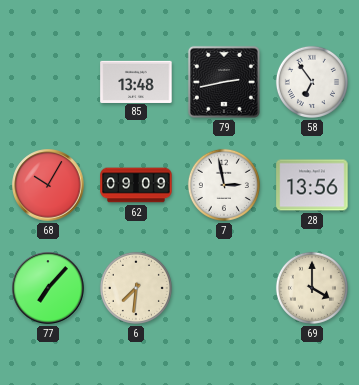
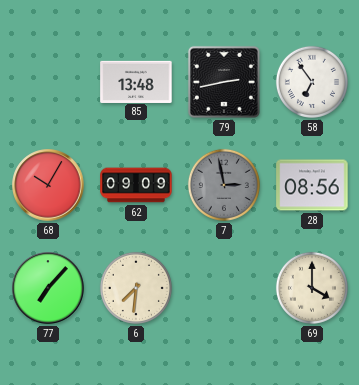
7 dial: white -> grey (224, 185)
28: 13:56 -> 08:56 (312, 185)
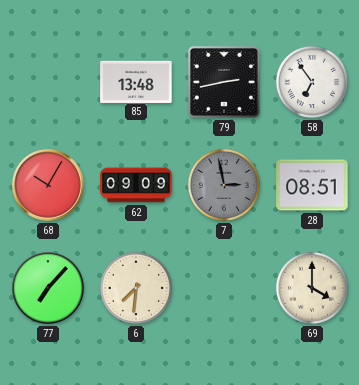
28: 08:56 -> 08:51 (312, 185)
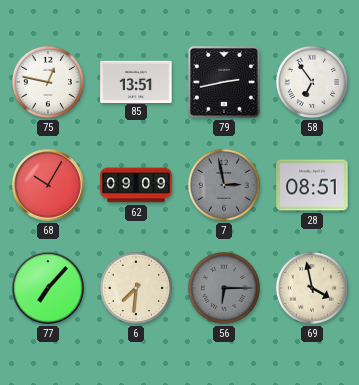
75: none -> 12:47 (48, 82)
85: 13:48 -> 13:51 (136, 81)
56: none -> 6:15 (224, 288)
69: 4:00 -> 3:58 (312, 288)
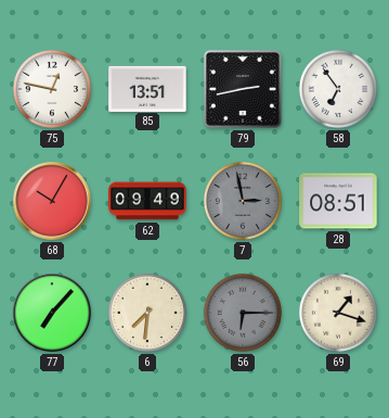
62: 09:09 -> 09:49 (147, 201)
69: 3:58 -> 1:18 (338, 313)
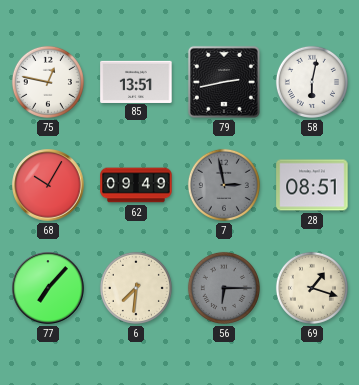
58: 6:54 -> 6:02 (312, 82)
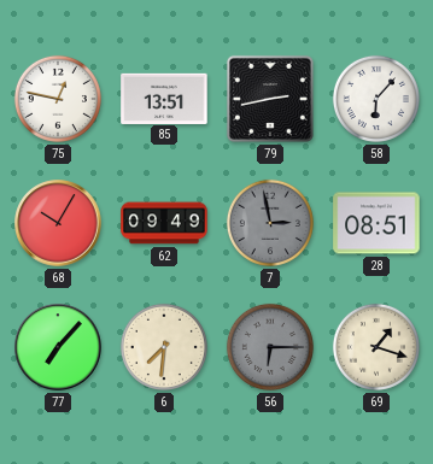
58: 6:02 -> 6:07 (376, 99)
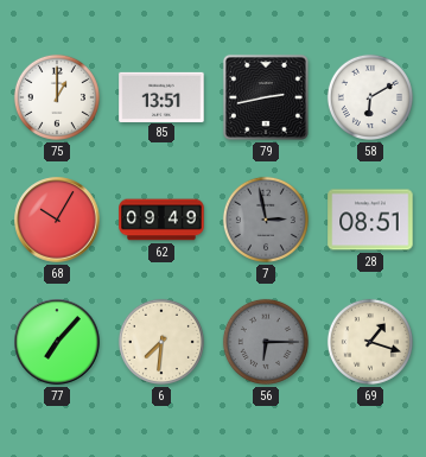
75: 12:47 -> 1:00 (57, 97)
58: 6:07 -> 6:10 (370, 97)
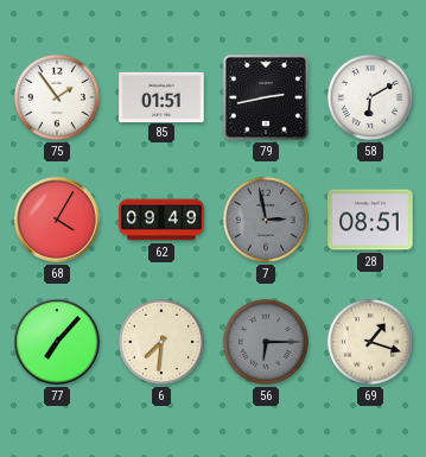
75: 1:00 -> 1:54 (57, 97)
85: 13:51 -> 01:51 (161, 96)
68: 10:05 -> 4:05 (57, 220)
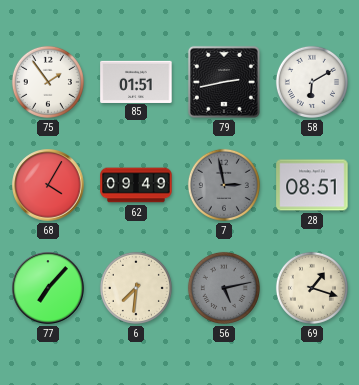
56: 6:15 -> 5:13 (224, 288)
